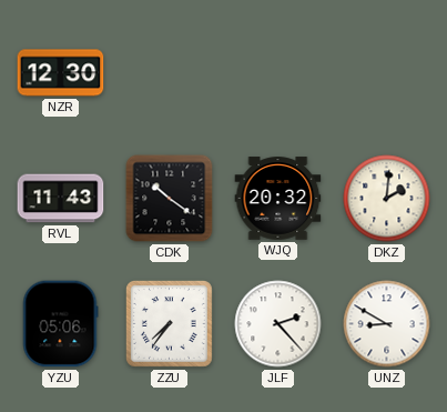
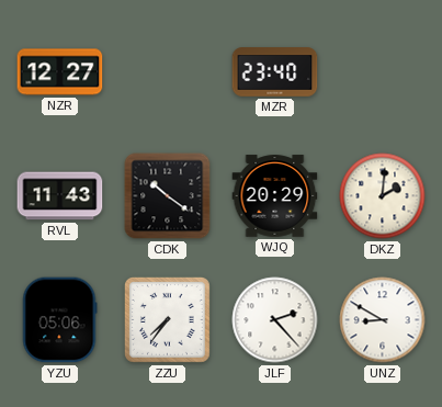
NZR: 12:30 -> 12:27 (60, 72)
MZR: none -> 23:40 (275, 72)
WJQ: 20:32 -> 20:29 (275, 196)
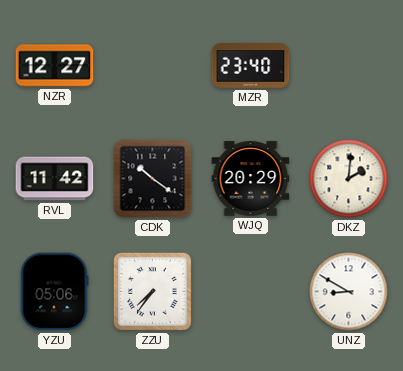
RVL: 11:43 -> 11:42 (55, 179)
JLF: 2:23 -> none (275, 320)
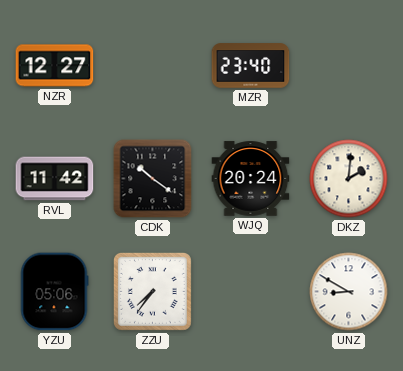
WJQ: 20:29 -> 20:24 (251, 179)
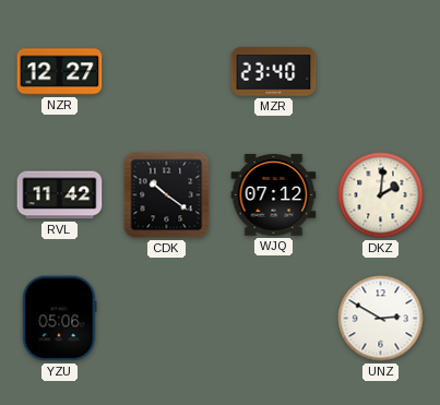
WJQ: 20:24 -> 07:12 (274, 195)
ZZU: 7:36 -> none (152, 291)
UNZ: 8:50 -> 2:50 (381, 319)
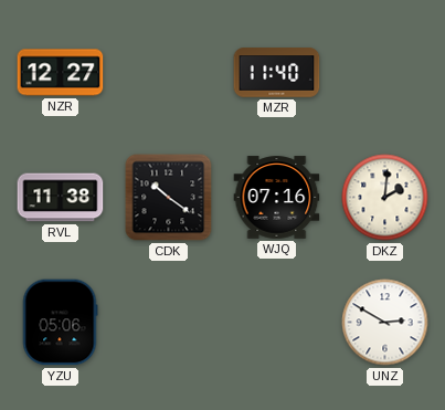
MZR: 23:40 -> 11:40 (277, 73)
RVL: 11:42 -> 11:38 (61, 198)
WJQ: 07:12 -> 07:16 (277, 198)
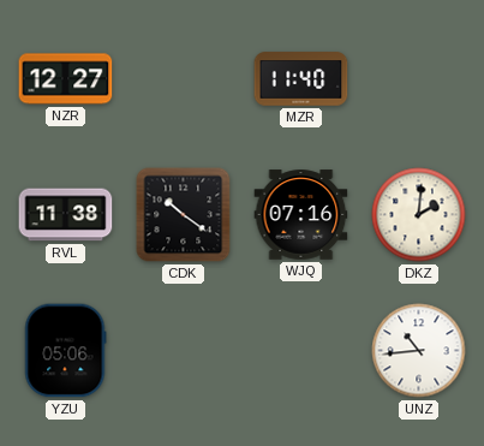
UNZ: 2:50 -> 10:44 (419, 351)
